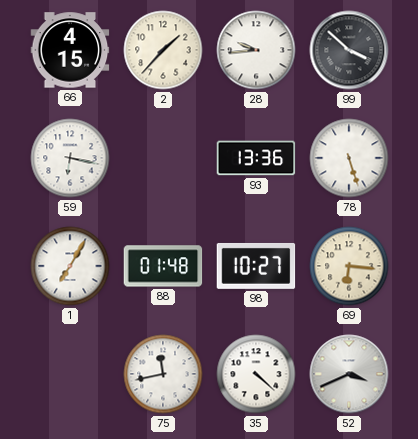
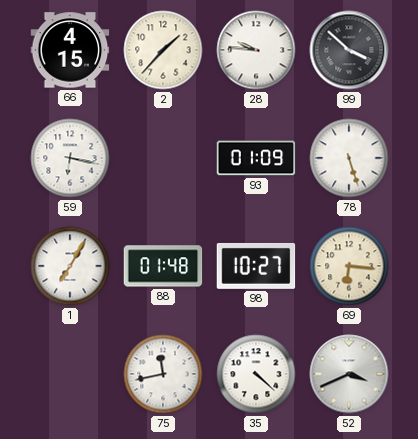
28: 9:44 -> 9:46 (256, 50)
93: 13:36 -> 01:09 (256, 158)
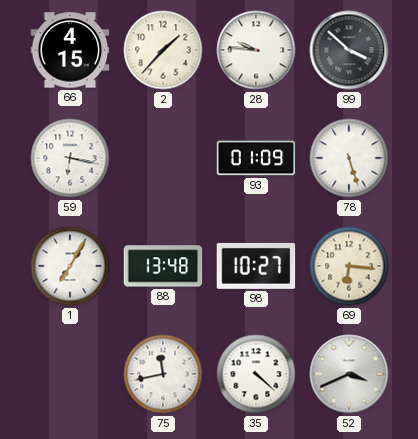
88: 01:48 -> 13:48 (163, 266)
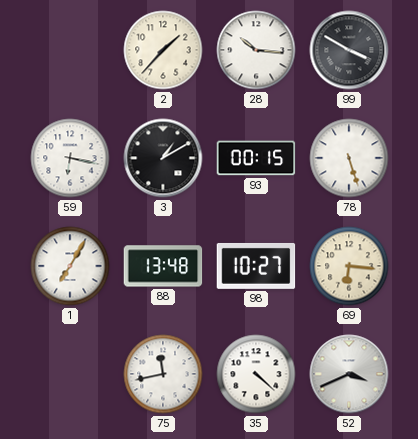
66: 4:15 -> none (70, 50)
28: 9:46 -> 10:16 (256, 50)
99: 3:52 -> 3:50 (349, 50)
3: none -> 1:10 (163, 158)
93: 01:09 -> 00:15 (256, 158)
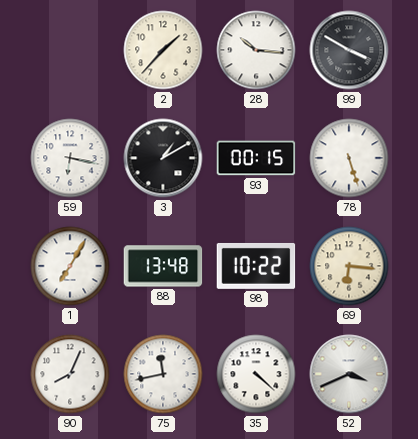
98: 10:27 -> 10:22 (256, 266)
90: none -> 8:04 (70, 374)
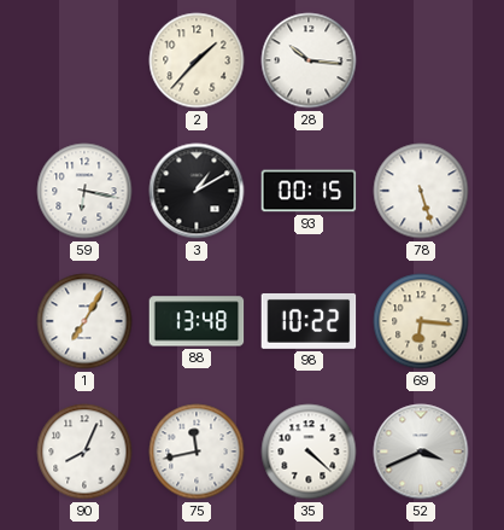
99: 3:50 -> none (349, 50)
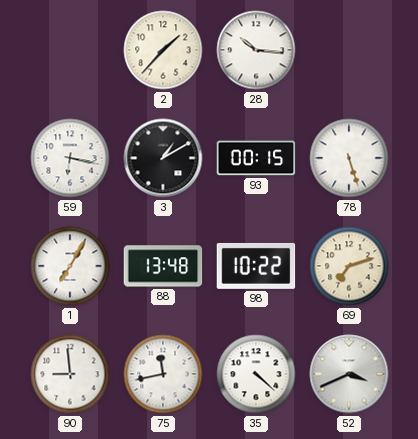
69: 6:16 -> 7:12 (349, 266)
90: 8:04 -> 8:59 (70, 374)
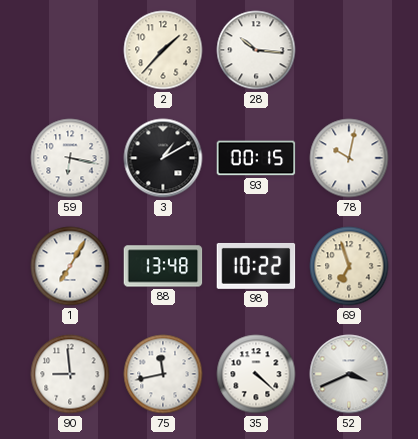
78: 5:27 -> 10:02 (349, 158)
69: 7:12 -> 6:57 (349, 266)
